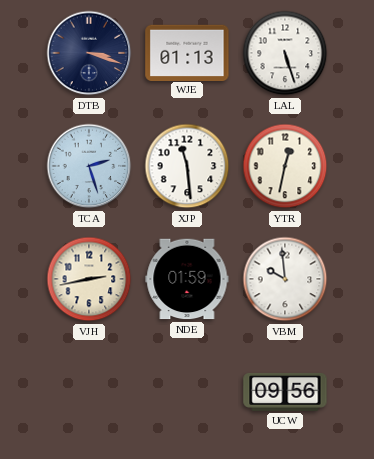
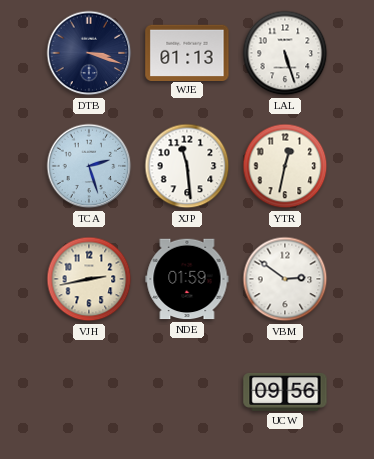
VBM: 9:59 -> 2:51 (285, 279)
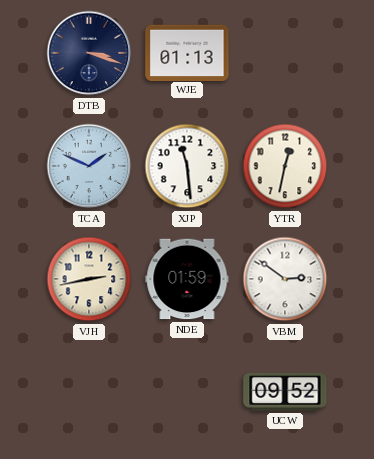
LAL: 5:27 -> none (285, 53)
TCA: 2:27 -> 1:49 (89, 166)
UCW: 09:56 -> 09:52 (285, 392)
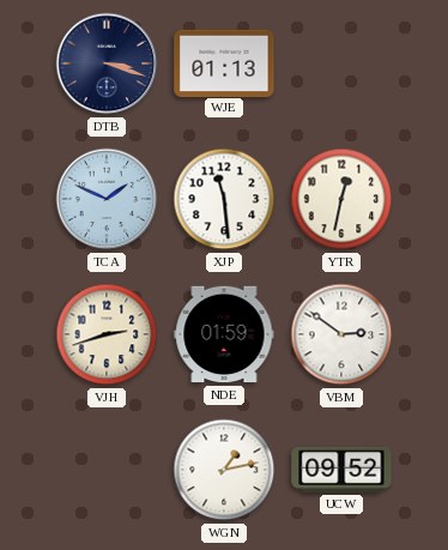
VJH: 2:43 -> 2:42 (107, 334)
WGN: none -> 1:13 (224, 470)
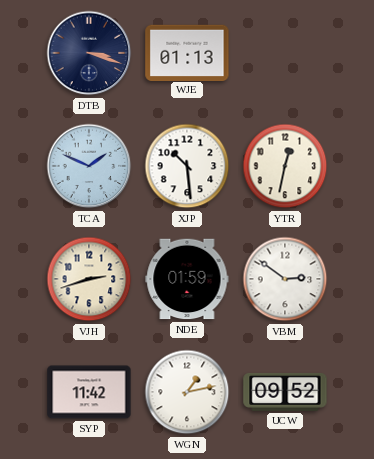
XJP: 11:29 -> 10:29 (187, 166)
SYP: none -> 11:42 (89, 392)
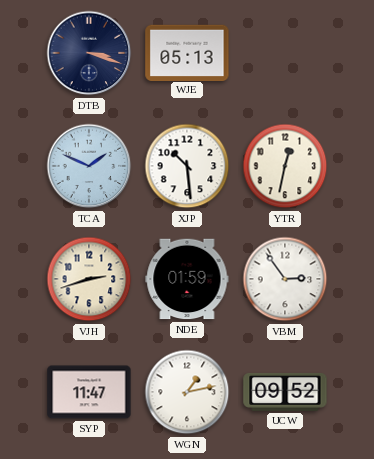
WJE: 01:13 -> 05:13 (187, 52)
VBM: 2:51 -> 2:54 (285, 279)
SYP: 11:42 -> 11:47 (89, 392)
